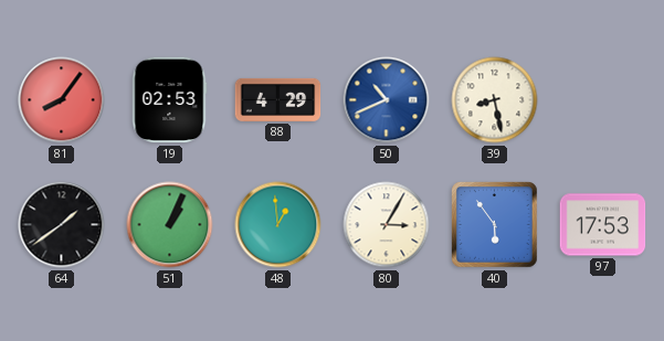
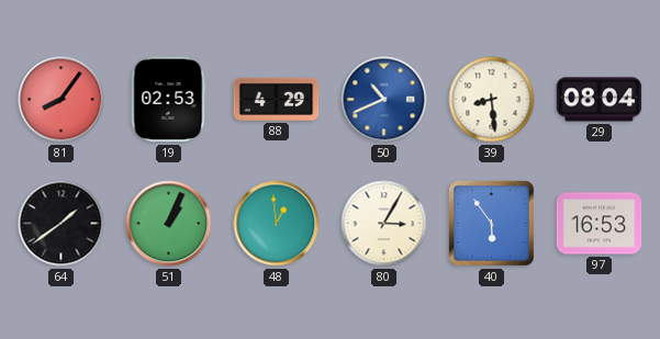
39: 8:28 -> 8:29 (492, 100)
29: none -> 08:04 (600, 100)
97: 17:53 -> 16:53 (600, 224)
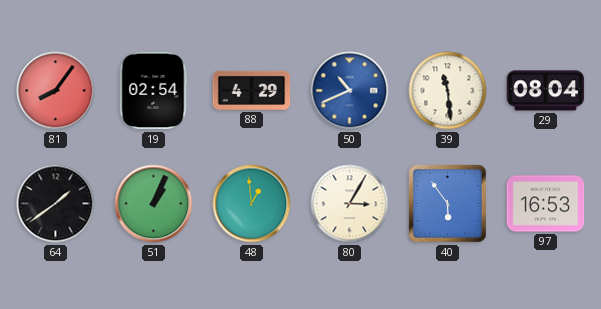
19: 02:53 -> 02:54 (154, 91)
39: 8:29 -> 11:29 (448, 91)
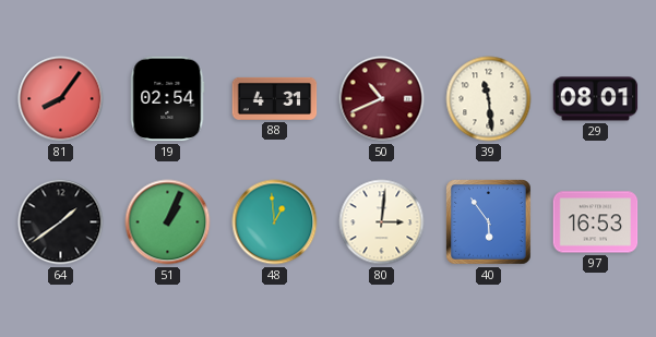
88: 4:29 -> 4:31 (275, 98)
50 dial: blue -> burgundy (382, 99)
29: 08:04 -> 08:01 (596, 99)
80: 3:05 -> 3:01 (382, 222)
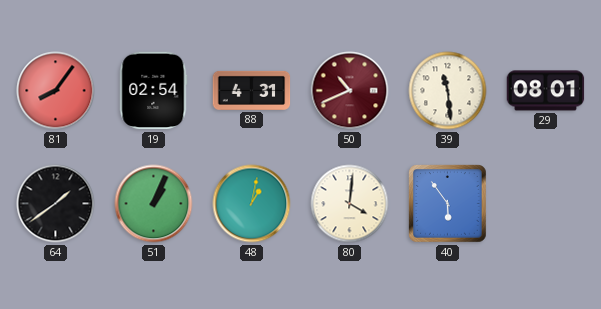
48: 12:59 -> 1:02 (252, 204)
80: 3:01 -> 4:01 (350, 204)
97: 16:53 -> none (596, 222)
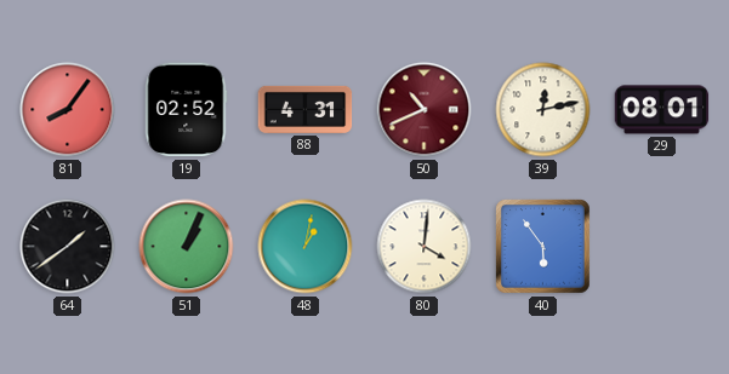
19: 02:54 -> 02:52 (187, 110)
39: 11:29 -> 12:13 (543, 110)
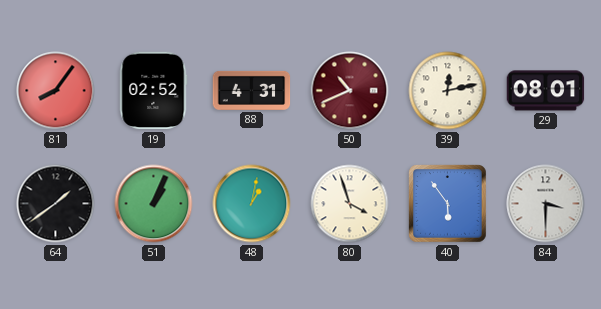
80: 4:01 -> 3:57 (350, 204)
84: none -> 3:30 (546, 204)
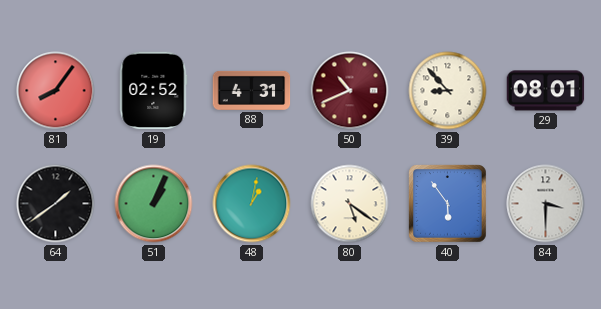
39: 12:13 -> 8:53 (448, 91)
80: 3:57 -> 5:21 (350, 204)
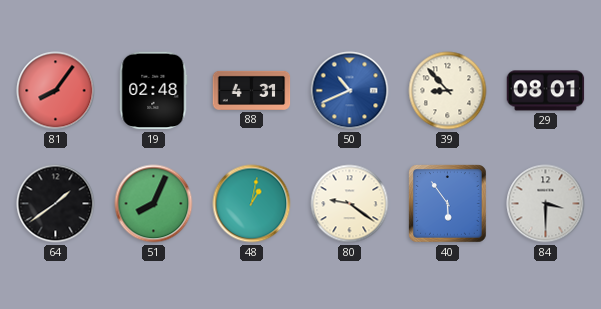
19: 02:52 -> 02:48 (154, 91)
50 dial: burgundy -> blue (350, 91)
51: 1:04 -> 8:04 (154, 204)
80: 5:21 -> 9:21 (350, 204)
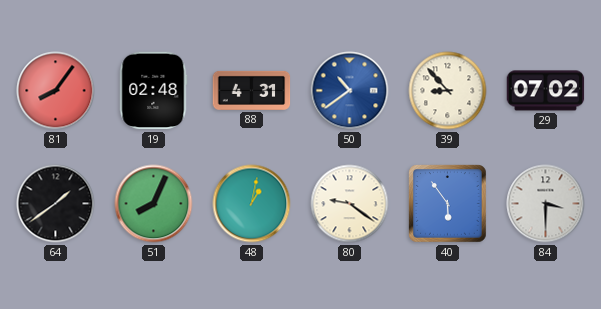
50: 10:41 -> 10:39 (350, 91)
29: 08:01 -> 07:02 (546, 91)
